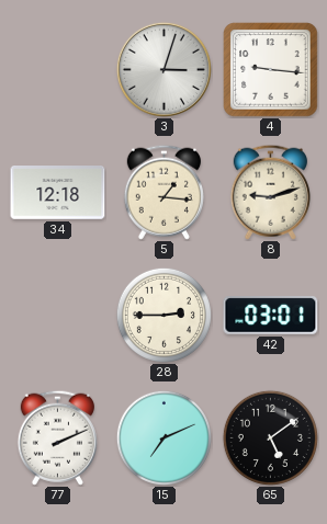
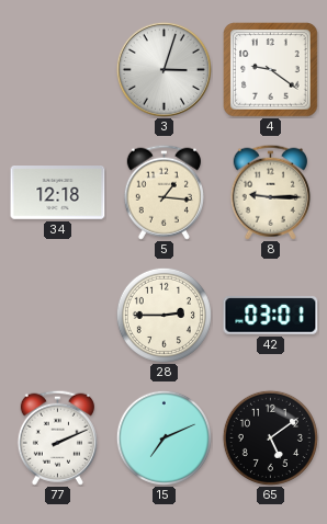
4: 9:16 -> 9:21 (271, 70)
8: 9:12 -> 9:15 (270, 192)
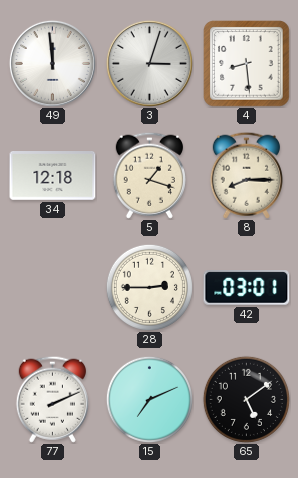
49: none -> 11:59 (52, 63)
4: 9:21 -> 8:29 (247, 64)
5: 1:16 -> 1:18 (149, 175)
8: 9:15 -> 8:15 (246, 175)
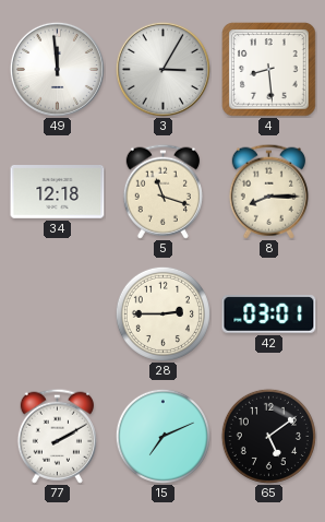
3: 3:03 -> 3:05 (162, 69)
5: 1:18 -> 11:18 (162, 191)
77: 2:11 -> 2:10 (57, 436)
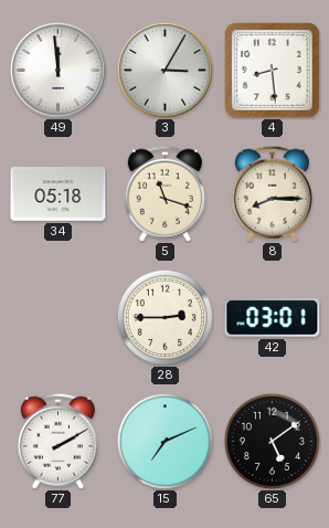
34: 12:18 -> 05:18 (59, 194)
